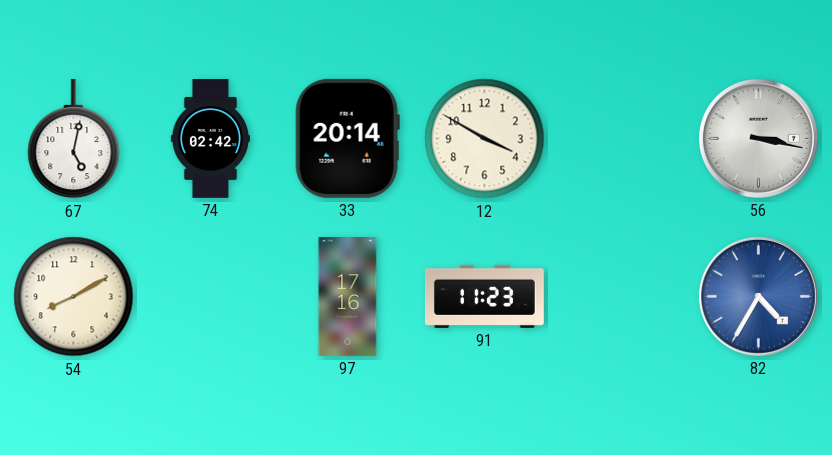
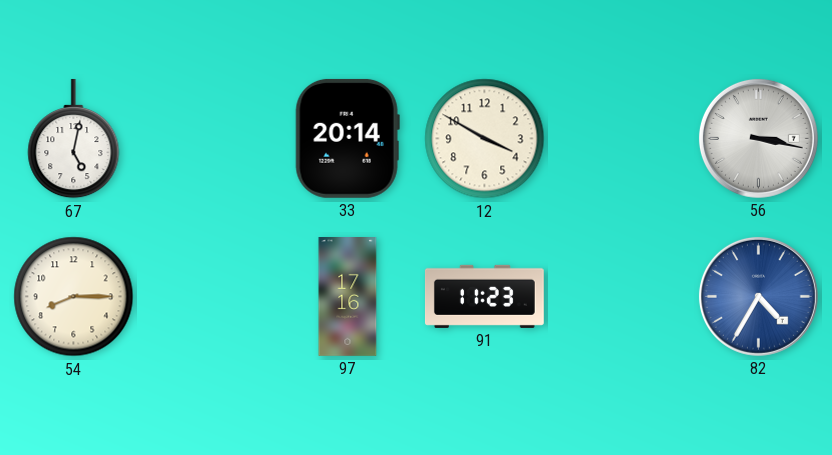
74: 02:42 -> none (210, 139)
54: 8:10 -> 8:15 (74, 297)
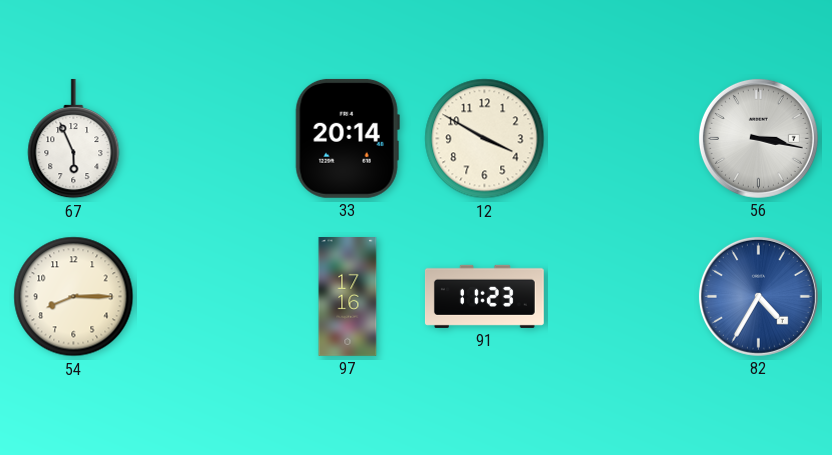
67: 5:02 -> 5:56 (74, 139)
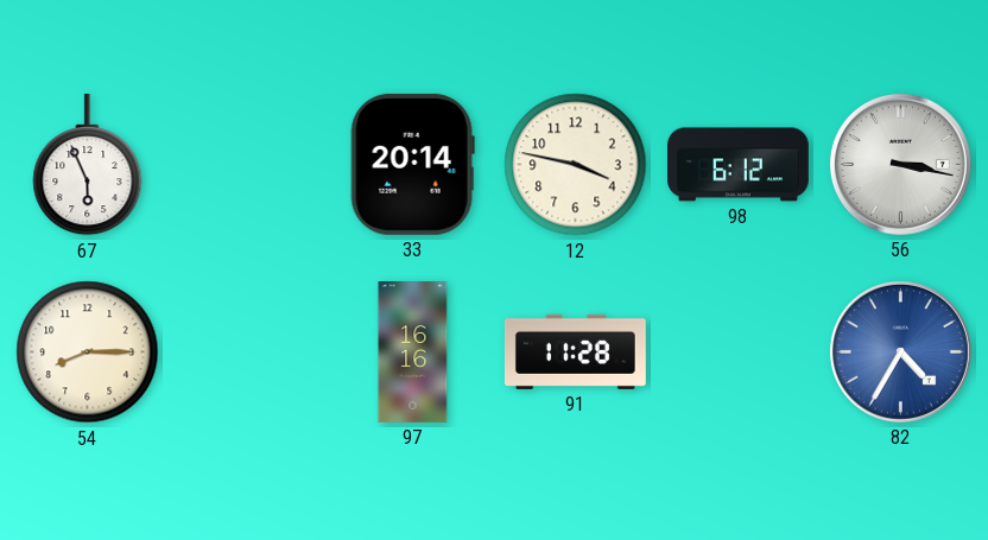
12: 3:50 -> 3:47 (576, 165)
98: none -> 6:12 (739, 165)
97: 17:16 -> 16:16 (413, 352)
91: 11:23 -> 11:28 (575, 351)
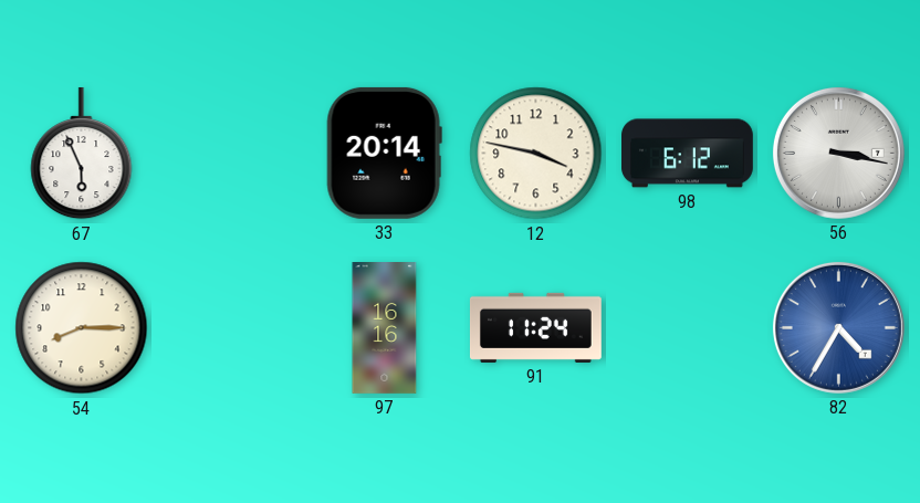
91: 11:28 -> 11:24 (535, 327)
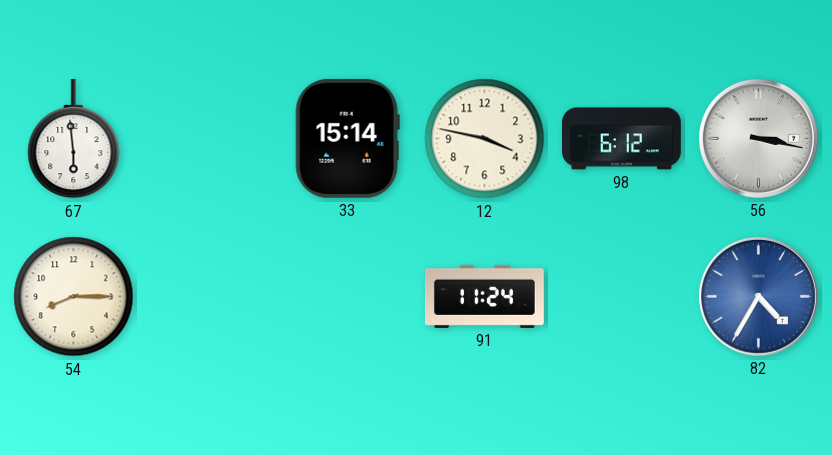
67: 5:56 -> 5:59 (74, 139)
33: 20:14 -> 15:14 (347, 138)
97: 16:16 -> none (385, 328)
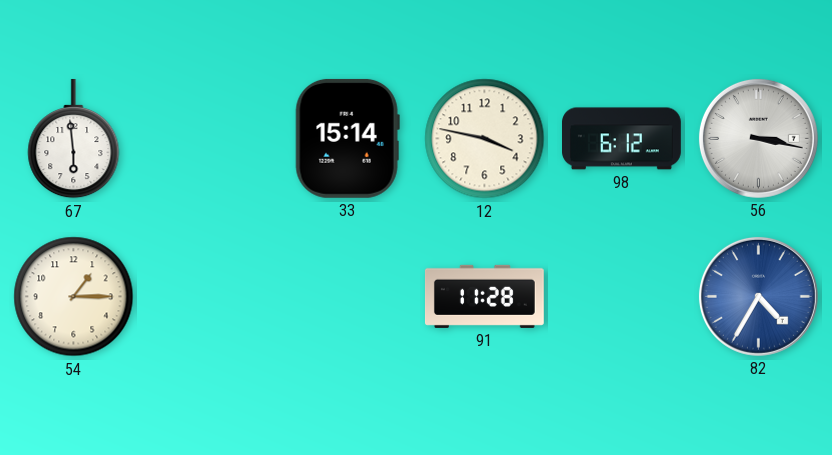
54: 8:15 -> 1:15 (74, 297)
91: 11:24 -> 11:28 (484, 296)
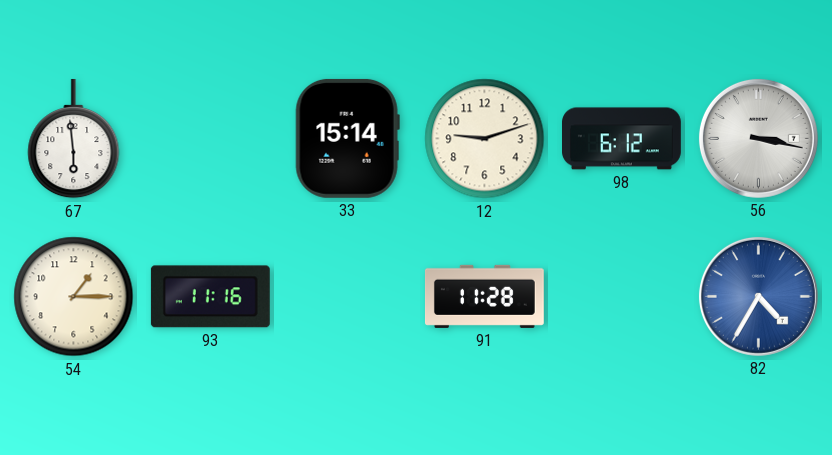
12: 3:47 -> 9:12 (485, 139)
93: none -> 11:16 (210, 297)
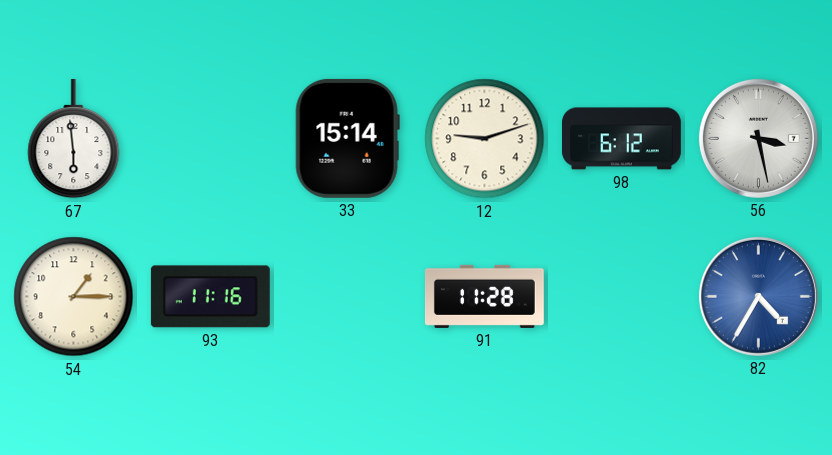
56: 3:17 -> 3:28 (758, 138)
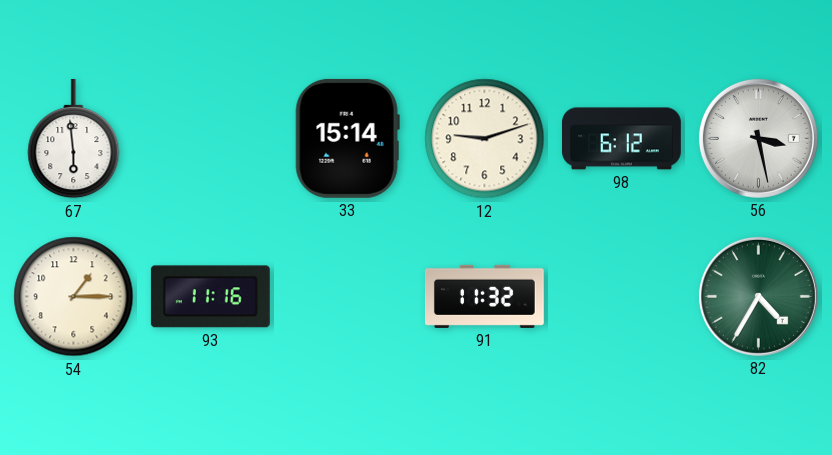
91: 11:28 -> 11:32 (484, 296)
82 dial: blue -> green (758, 296)
